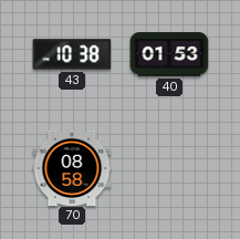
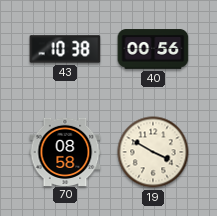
40: 01:53 -> 00:56 (153, 49)
19: none -> 3:50 (153, 152)
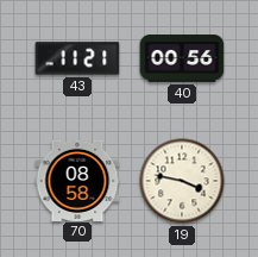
43: 10:38 -> 11:21 (77, 58)
19: 3:50 -> 3:47 (182, 181)
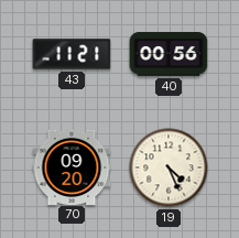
70: 08:58 -> 09:20 (72, 166)
19: 3:47 -> 4:26 (169, 167)
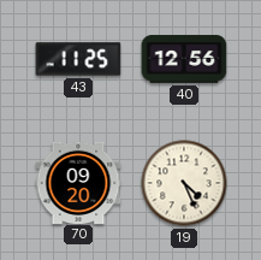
43: 11:21 -> 11:25 (78, 59)
40: 00:56 -> 12:56 (184, 59)
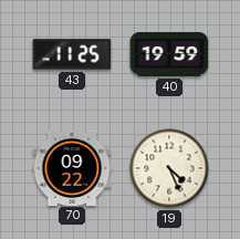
40: 12:56 -> 19:59 (169, 54)
70: 09:20 -> 09:22 (72, 167)
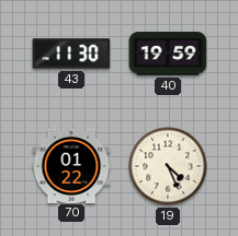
43: 11:25 -> 11:30 (71, 54)
70: 09:22 -> 01:22 (71, 165)
